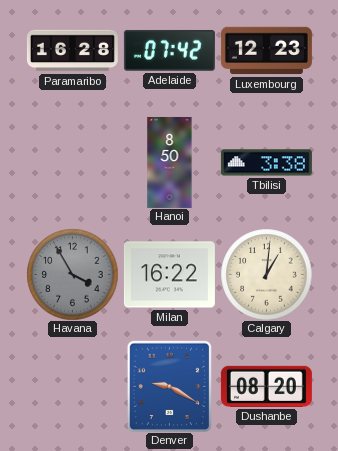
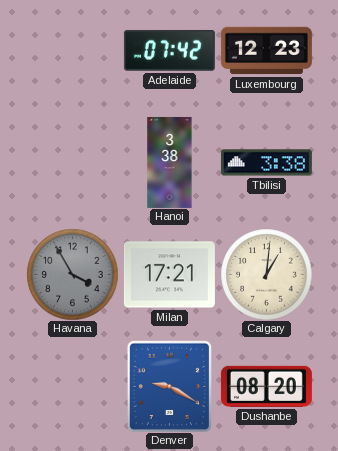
Paramaribo: 16:28 -> none (72, 51)
Hanoi: 8:50 -> 3:38 (170, 162)
Milan: 16:22 -> 17:21 (169, 275)
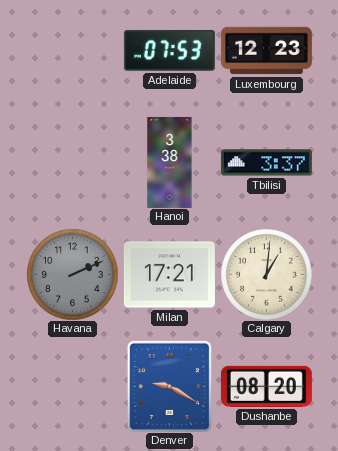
Adelaide: 07:42 -> 07:53 (169, 50)
Tbilisi: 3:38 -> 3:37 (266, 163)
Havana: 3:55 -> 2:11 (72, 274)
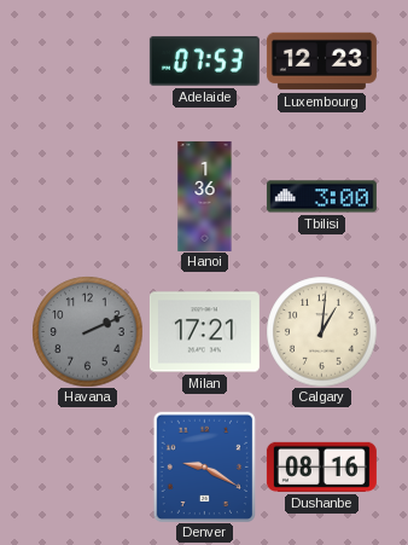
Hanoi: 3:38 -> 1:36 (205, 196)
Tbilisi: 3:37 -> 3:00 (321, 197)
Dushanbe: 08:20 -> 08:16 (321, 466)
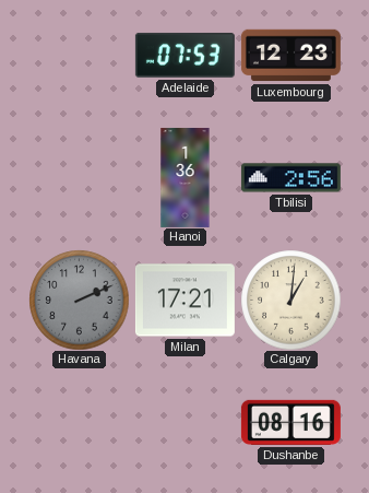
Tbilisi: 3:00 -> 2:56 (290, 178)
Denver: 9:20 -> none (204, 466)
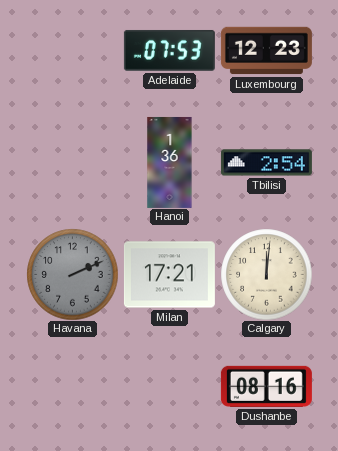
Tbilisi: 2:56 -> 2:54 (266, 163)
Calgary: 1:01 -> 12:01 (266, 274)
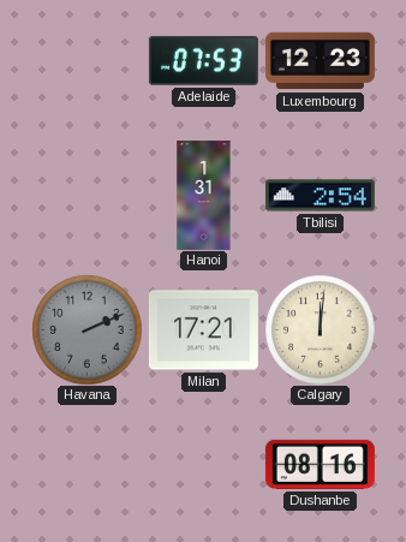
Hanoi: 1:36 -> 1:31 (204, 195)
